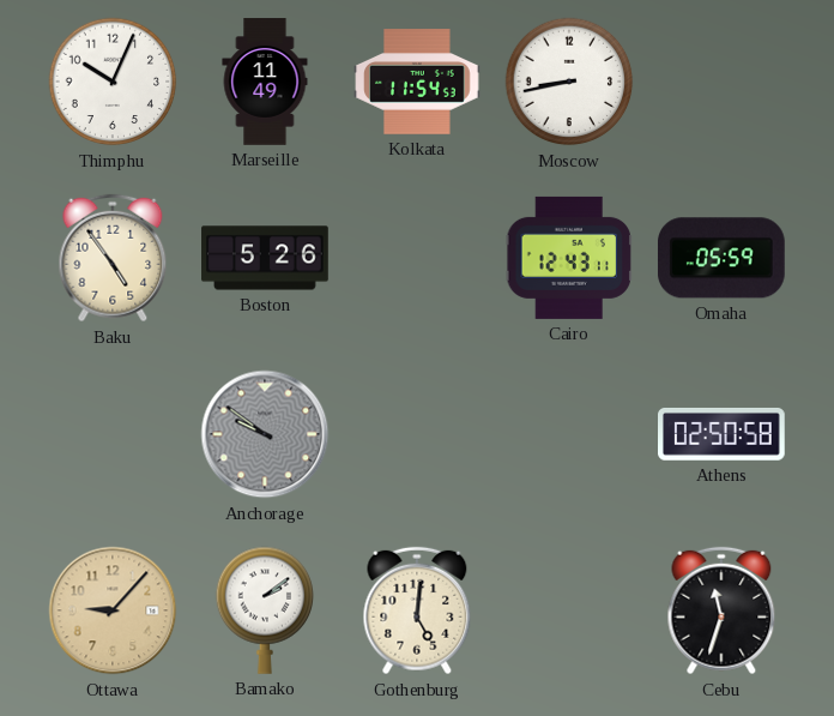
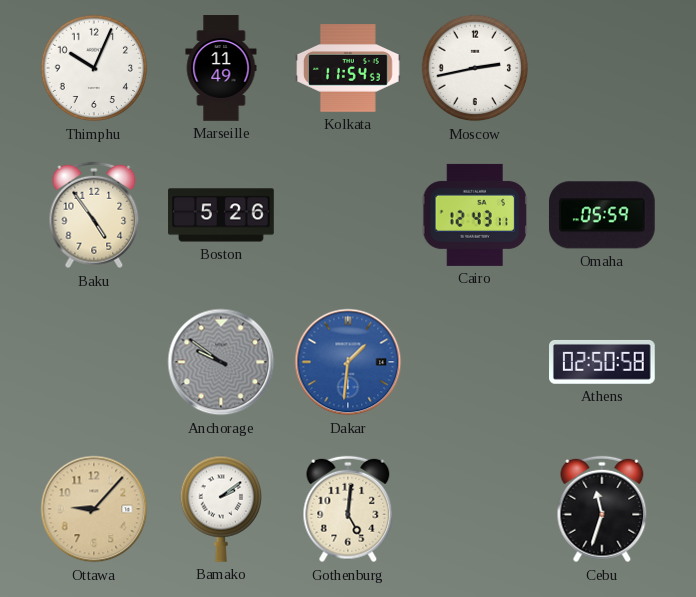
Moscow: 8:43 -> 2:43 (475, 68)
Dakar: none -> 1:31 (348, 362)
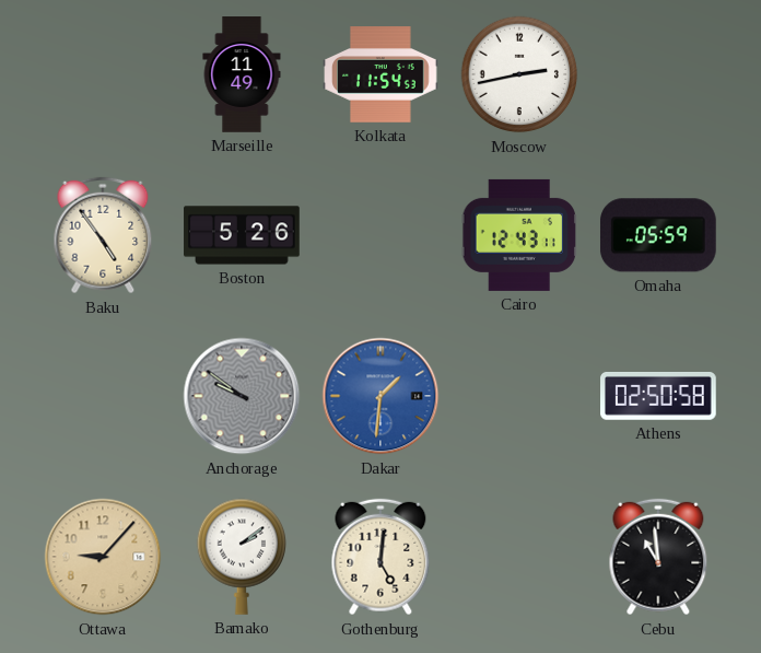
Thimphu: 10:04 -> none (94, 68)
Cebu: 11:33 -> 10:59 (658, 557)
